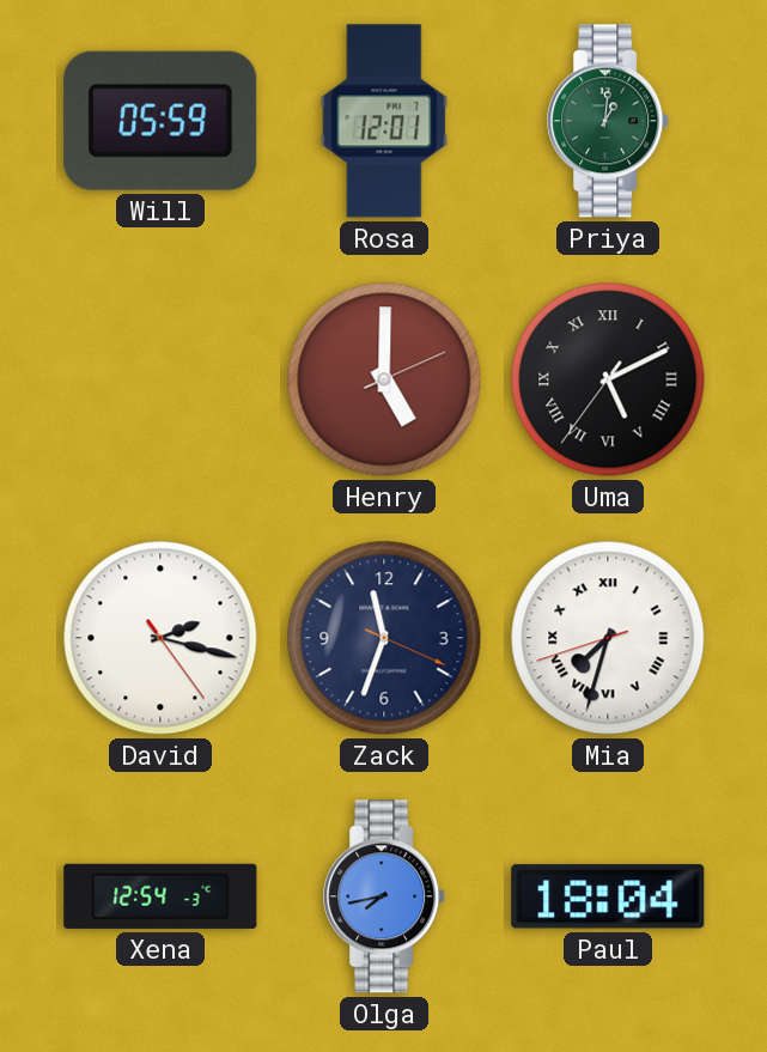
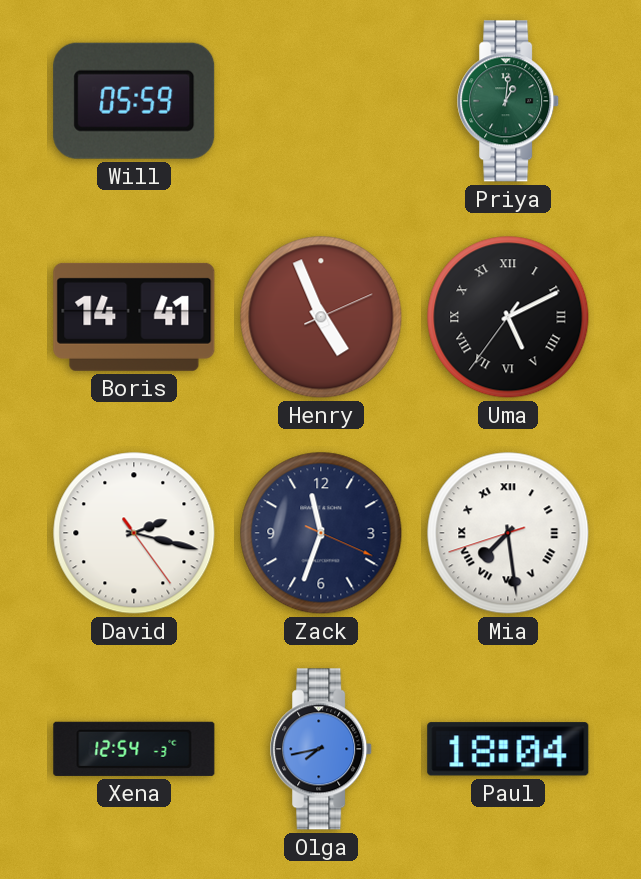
Rosa: 12:01 -> none (384, 121)
Boris: none -> 14:41 (134, 317)
Henry: 5:00 -> 4:56 (321, 317)
Mia: 7:32 -> 7:28 (508, 533)
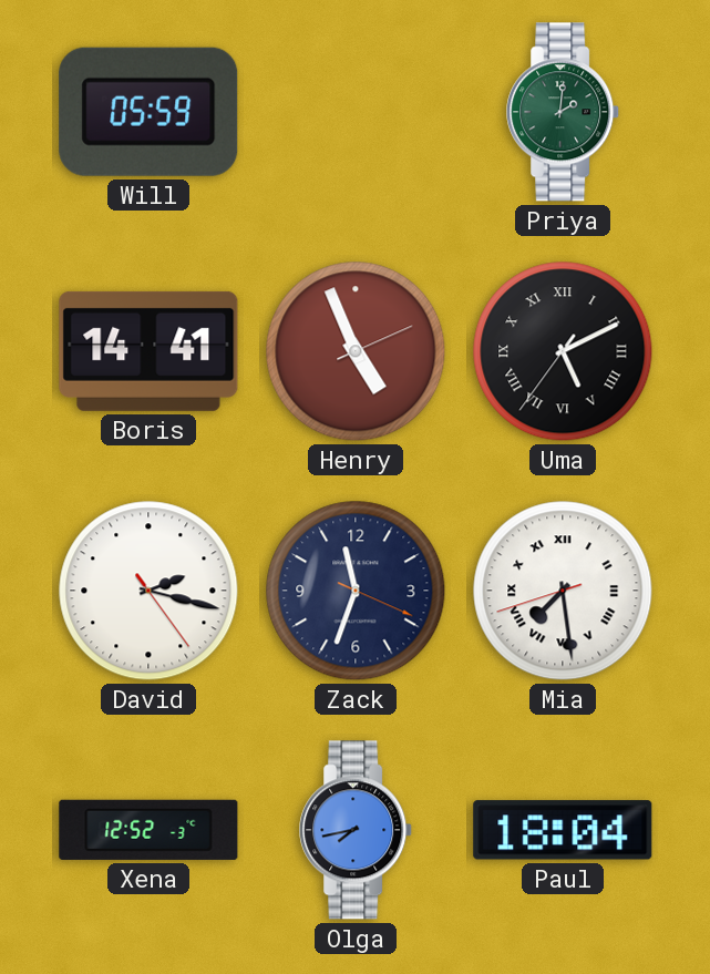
Priya: 1:01 -> 2:01 (564, 112)
Xena: 12:54 -> 12:52 (148, 830)
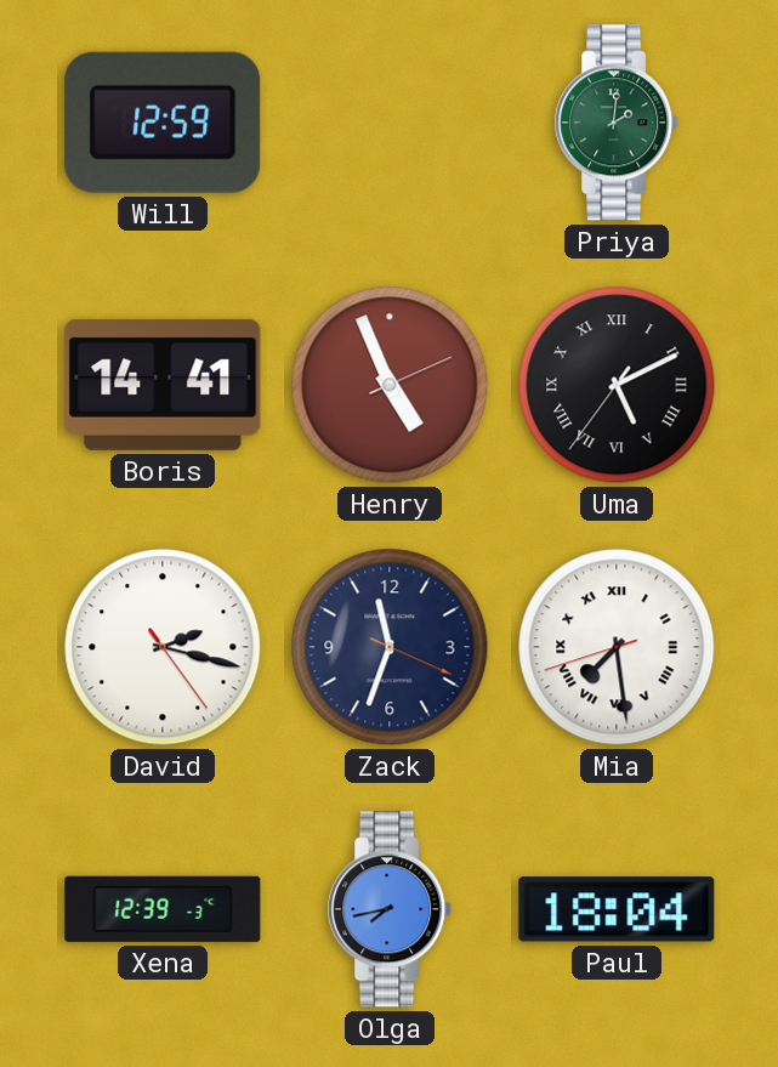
Will: 05:59 -> 12:59 (163, 123)
Xena: 12:52 -> 12:39 (163, 909)
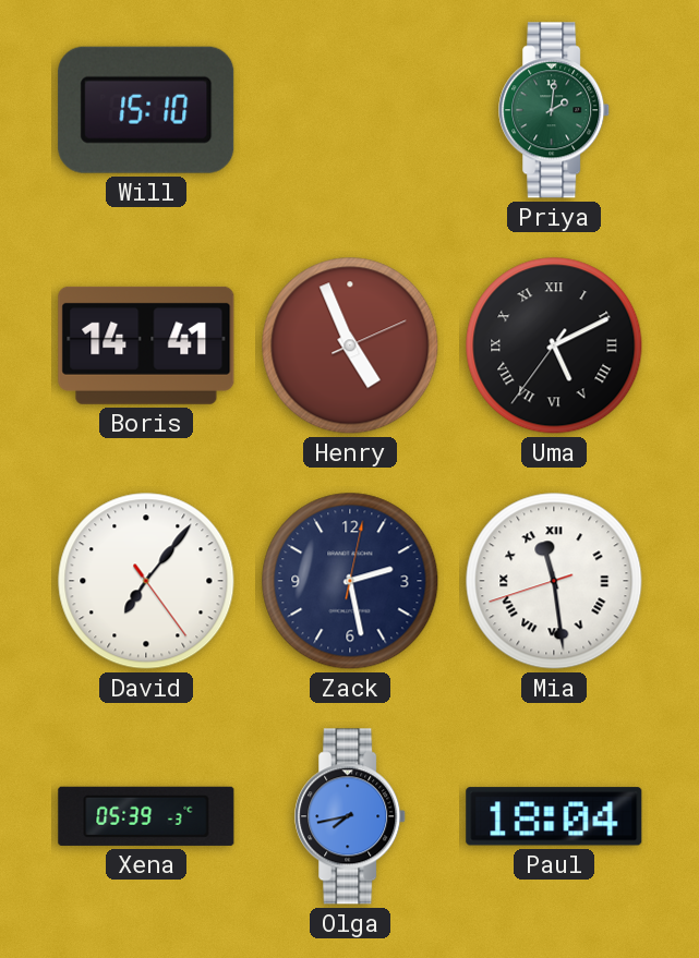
Will: 12:59 -> 15:10 (146, 110)
David: 2:17 -> 7:06 (146, 581)
Zack: 11:33 -> 2:28 (350, 581)
Mia: 7:28 -> 11:28 (554, 581)
Xena: 12:39 -> 05:39 (146, 816)
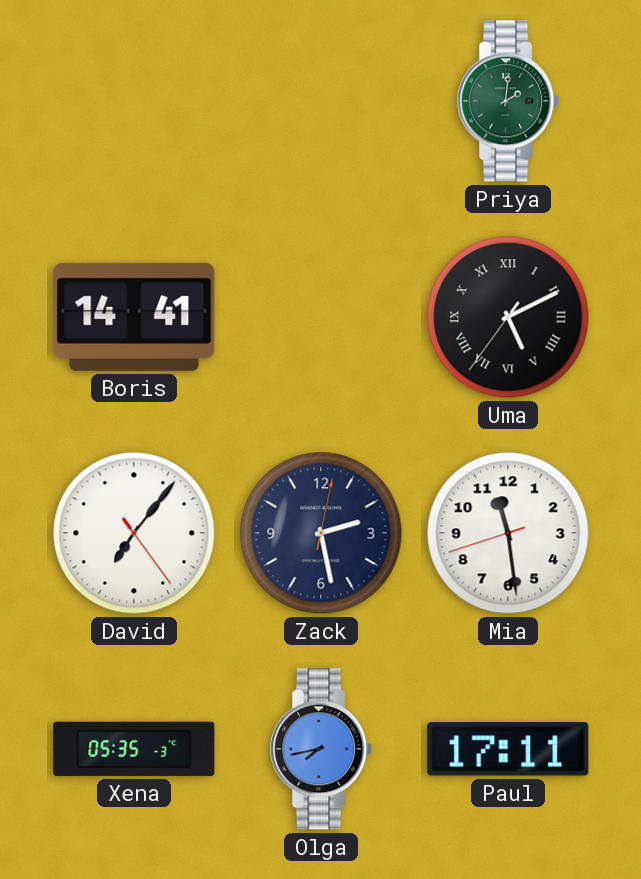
Will: 15:10 -> none (146, 110)
Henry: 4:56 -> none (350, 345)
Mia numerals: Roman -> Arabic (508, 533)
Xena: 05:39 -> 05:35 (134, 749)
Paul: 18:04 -> 17:11 (508, 749)
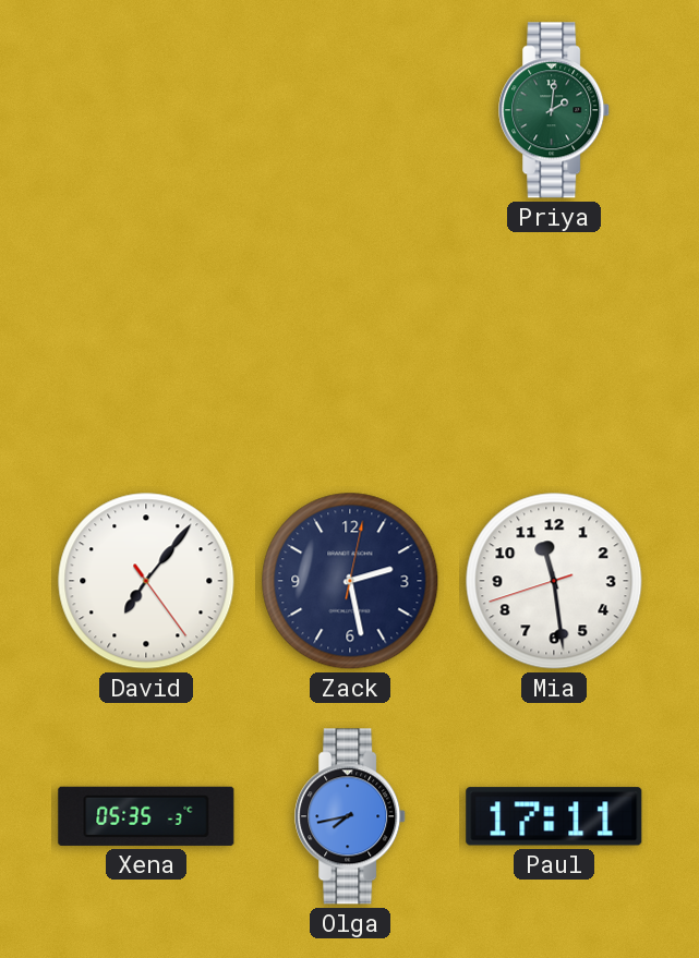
Boris: 14:41 -> none (134, 317)
Uma: 5:10 -> none (508, 317)
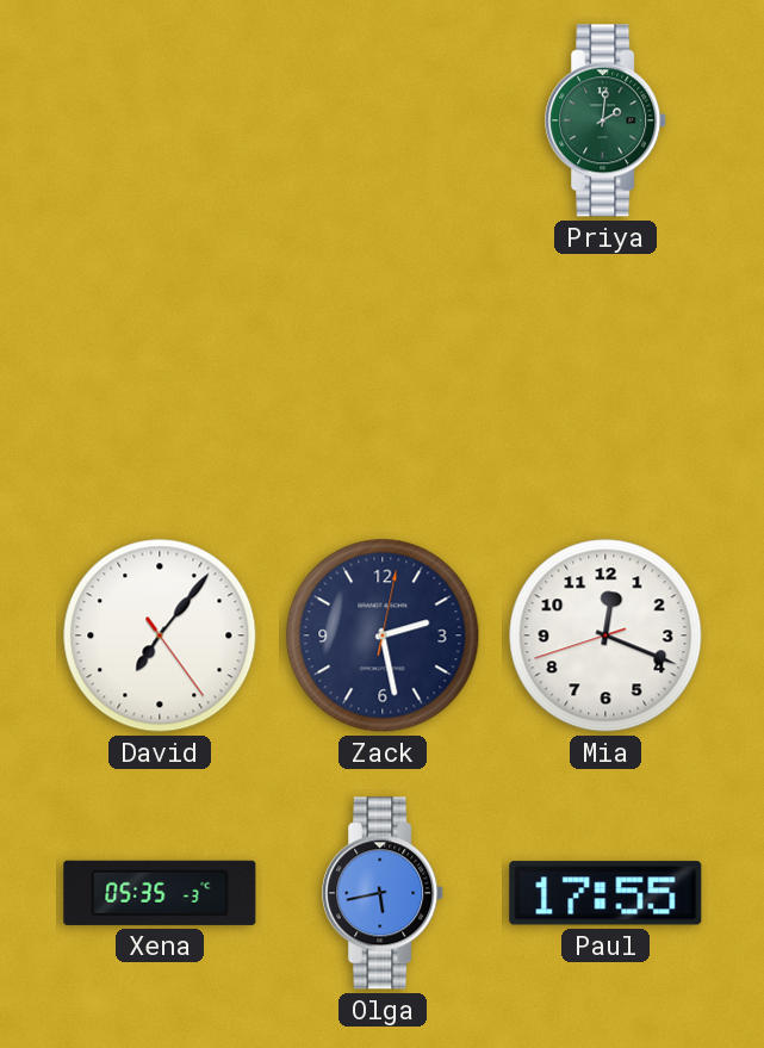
Mia: 11:28 -> 12:18 (605, 635)
Olga: 7:43 -> 5:43 (384, 893)
Paul: 17:11 -> 17:55 (605, 893)
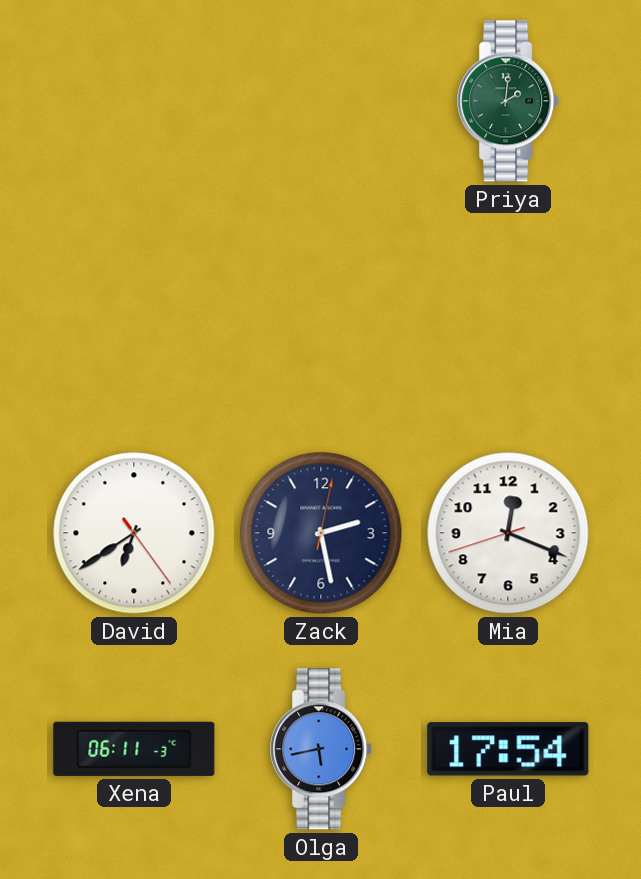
David: 7:06 -> 6:39 (134, 533)
Xena: 05:35 -> 06:11 (134, 749)
Paul: 17:55 -> 17:54 (508, 749)
